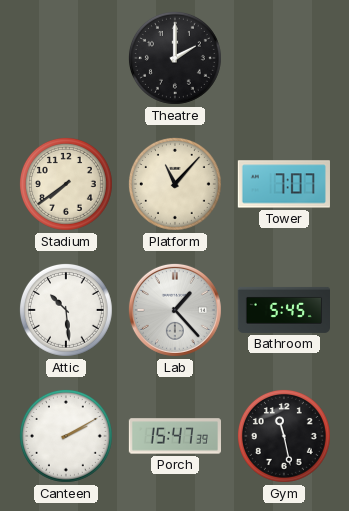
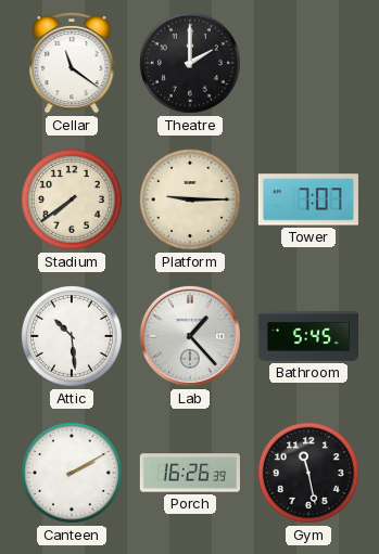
Cellar: none -> 11:21 (72, 63)
Platform: 11:07 -> 9:15 (190, 199)
Porch: 15:47 -> 16:26 (189, 473)
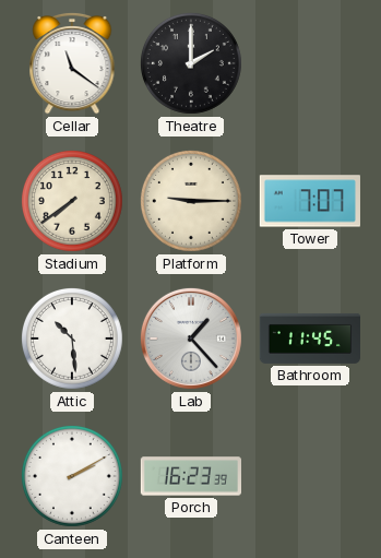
Bathroom: 5:45 -> 11:45 (309, 339)
Porch: 16:26 -> 16:23 (190, 476)
Gym: 11:28 -> none (308, 473)
